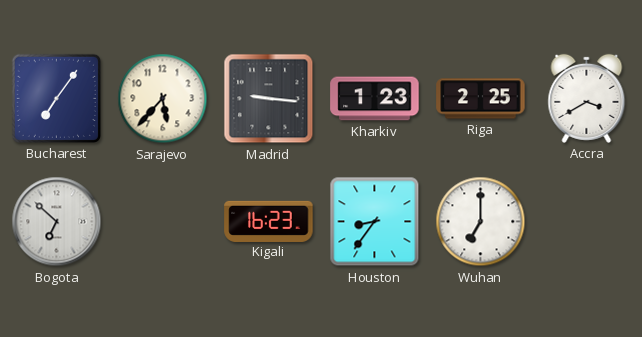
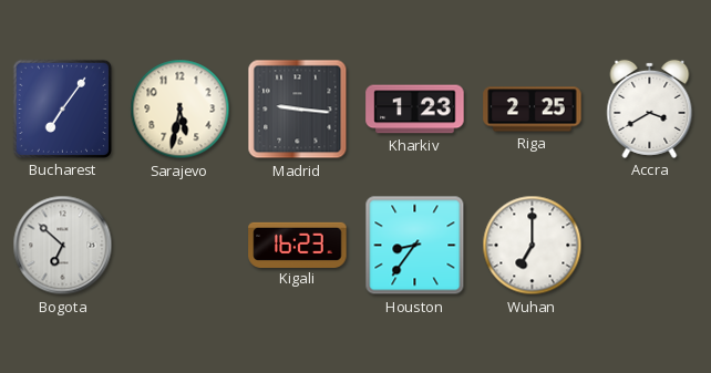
Sarajevo: 5:37 -> 5:32 (181, 110)
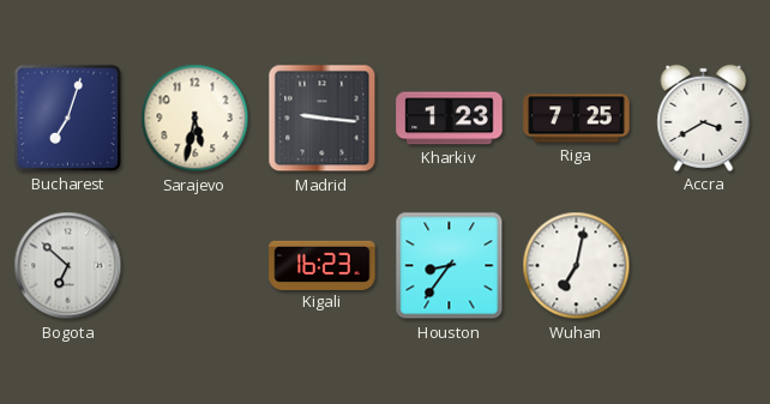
Bucharest: 7:06 -> 7:03 (67, 117)
Riga: 2:25 -> 7:25 (577, 119)
Wuhan: 7:00 -> 7:02 (577, 266)
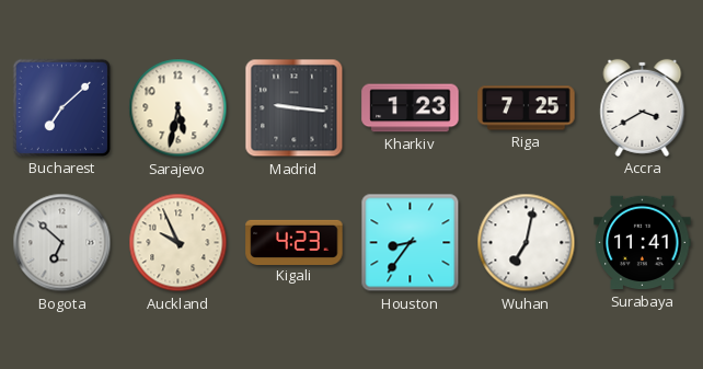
Bucharest: 7:03 -> 7:08 (61, 107)
Auckland: none -> 9:56 (178, 243)
Kigali: 16:23 -> 4:23 (295, 242)
Surabaya: none -> 11:41 (643, 243)
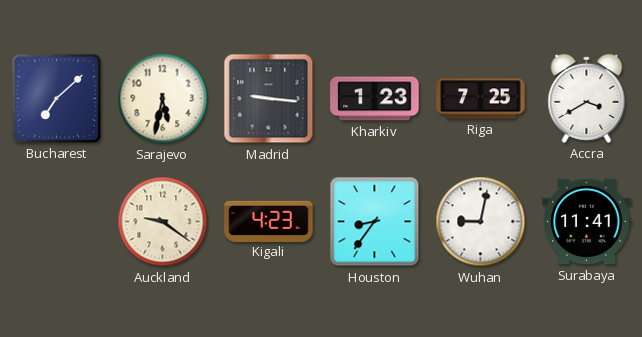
Bogota: 6:52 -> none (62, 243)
Auckland: 9:56 -> 9:21 (163, 222)
Wuhan: 7:02 -> 9:02 (481, 222)
